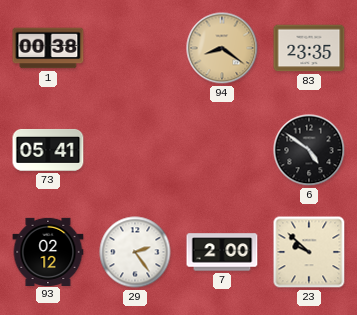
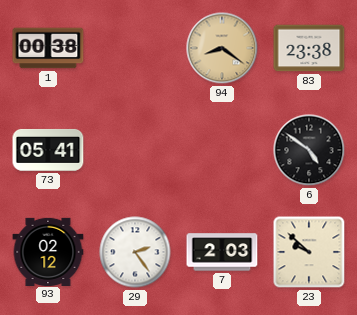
83: 23:35 -> 23:38 (309, 48)
7: 2:00 -> 2:03 (222, 252)
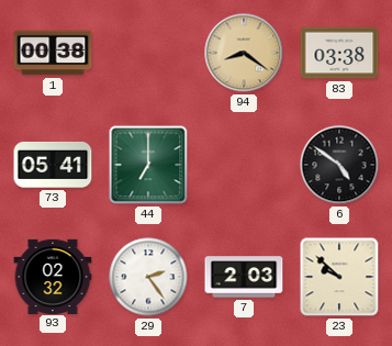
83: 23:38 -> 03:38 (339, 53)
44: none -> 7:00 (148, 165)
93: 02:12 -> 02:32 (53, 276)
